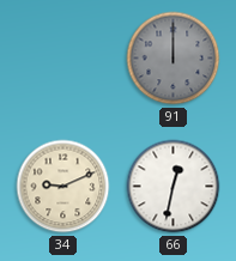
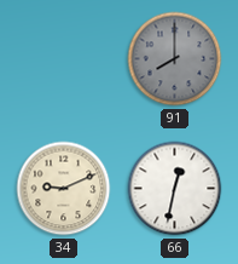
91: 12:00 -> 8:00 (175, 59)
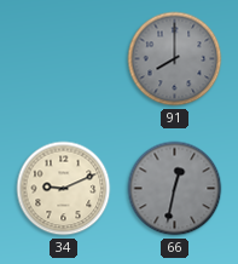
66 dial: white -> grey (175, 189)
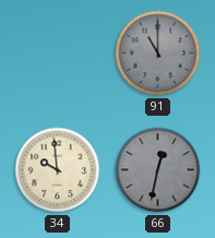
91: 8:00 -> 11:00 (158, 53)
34: 9:11 -> 9:59 (58, 170)
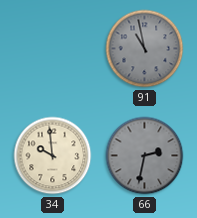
91: 11:00 -> 10:58 (145, 49)
66: 12:32 -> 2:32 (145, 156)
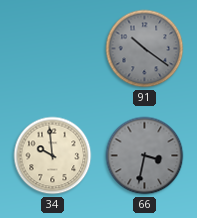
91: 10:58 -> 10:21 (145, 49)
66: 2:32 -> 3:32 (145, 156)
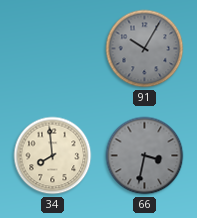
91: 10:21 -> 10:05 (145, 49)
34: 9:59 -> 7:59 (53, 156)
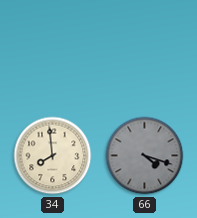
91: 10:05 -> none (145, 49)
66: 3:32 -> 4:18 (145, 156)
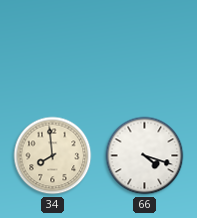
66 dial: grey -> white (145, 156)
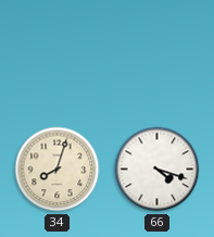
34: 7:59 -> 8:03 (58, 170)
